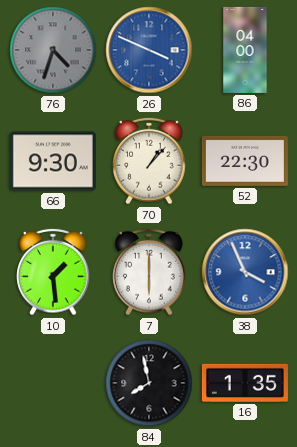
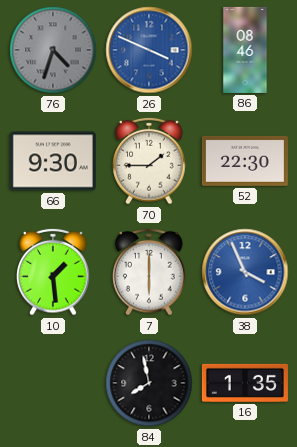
86: 04:00 -> 08:46 (245, 50)
70: 1:07 -> 1:45 (149, 161)
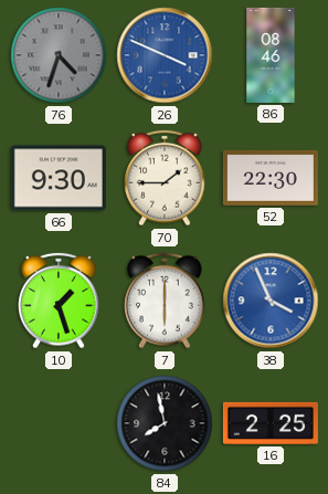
10: 1:29 -> 1:27 (59, 301)
16: 1:35 -> 2:25 (271, 423)
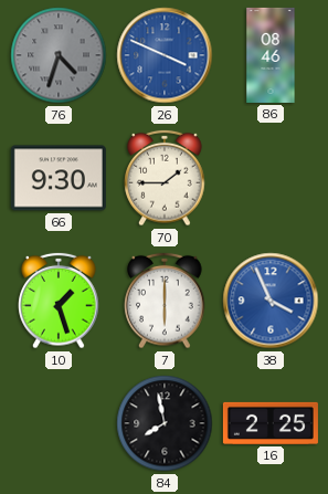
52: 22:30 -> none (271, 178)
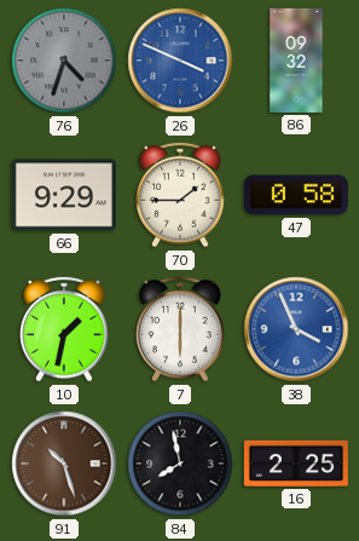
86: 08:46 -> 09:32 (296, 61)
66: 9:30 -> 9:29 (64, 195)
47: none -> 0:58 (296, 195)
10: 1:27 -> 1:32 (64, 329)
91: none -> 10:27 (64, 464)
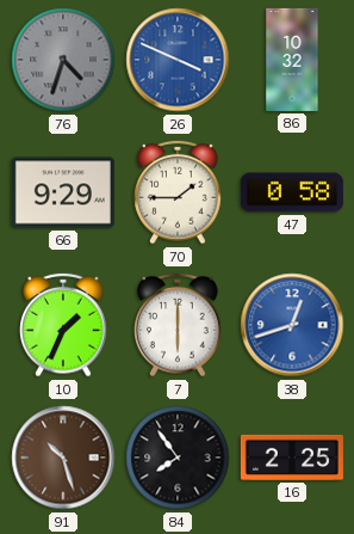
86: 09:32 -> 10:32 (292, 60)
10: 1:32 -> 1:34 (63, 325)
38: 3:56 -> 12:42 (292, 325)
84: 7:58 -> 7:54 (178, 458)
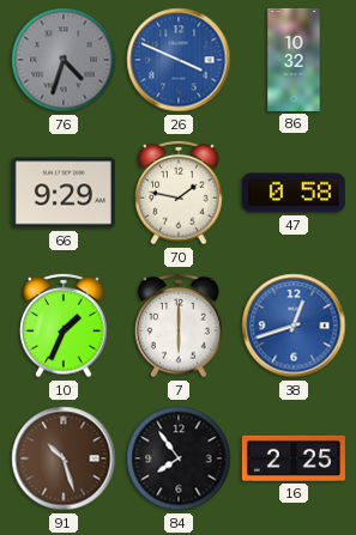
70: 1:45 -> 1:47 (179, 193)
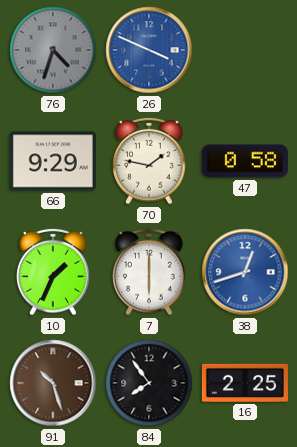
86: 10:32 -> none (294, 60)
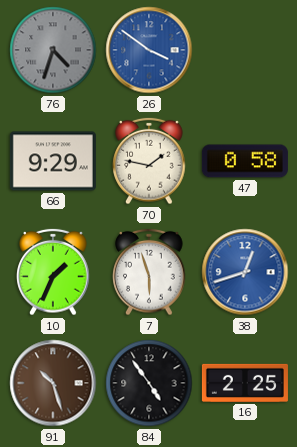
26: 3:49 -> 3:51 (149, 50)
7: 6:00 -> 5:57 (149, 272)
84: 7:54 -> 4:54 (149, 383)
